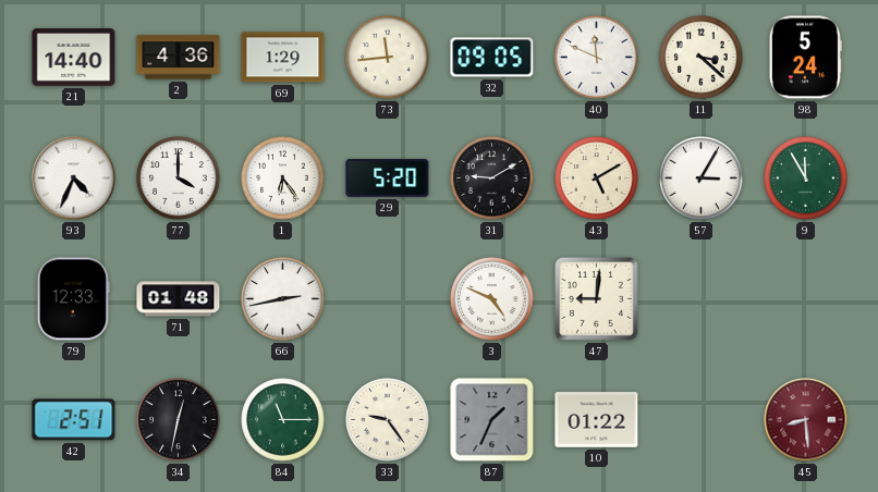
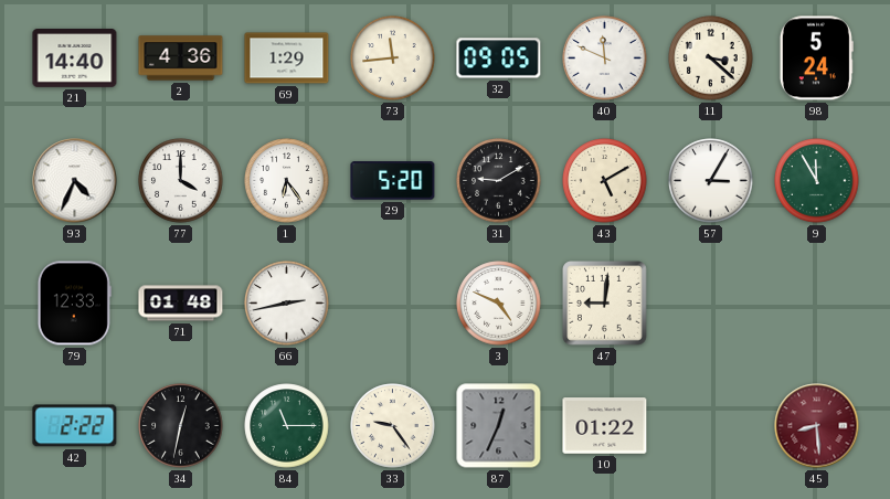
42: 2:51 -> 2:22 (75, 426)
87: 1:34 -> 12:34 (499, 426)
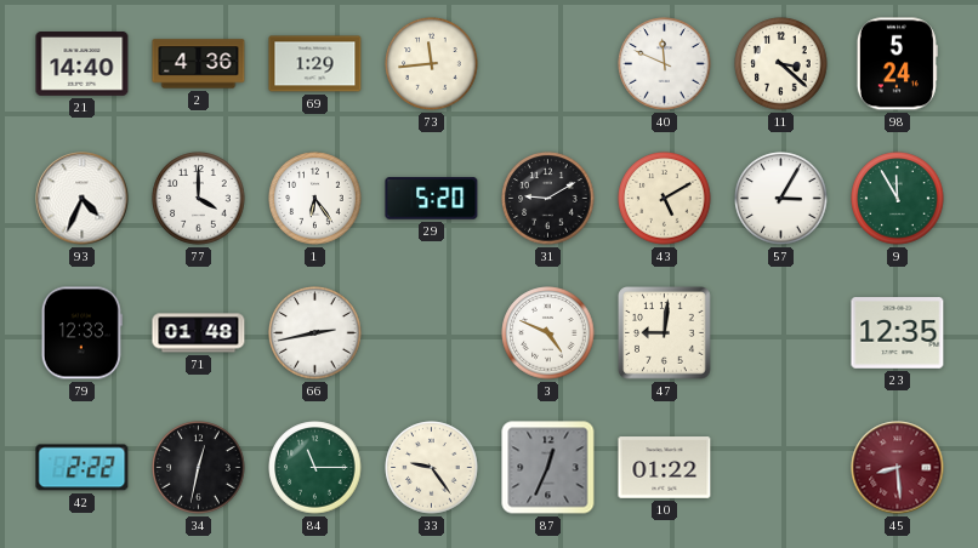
32: 09:05 -> none (499, 59)
23: none -> 12:35 (898, 333)
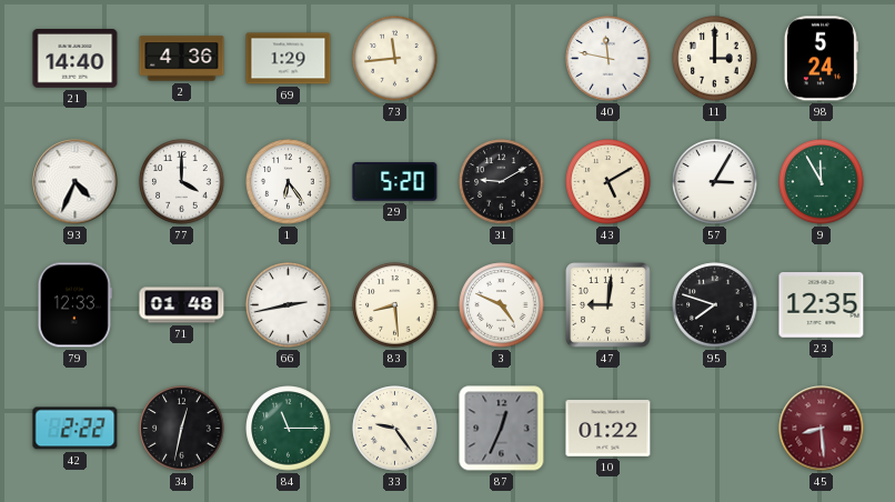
40: 11:49 -> 11:47 (609, 59)
11: 3:22 -> 3:00 (715, 59)
83: none -> 8:29 (395, 305)
95: none -> 7:48 (715, 305)
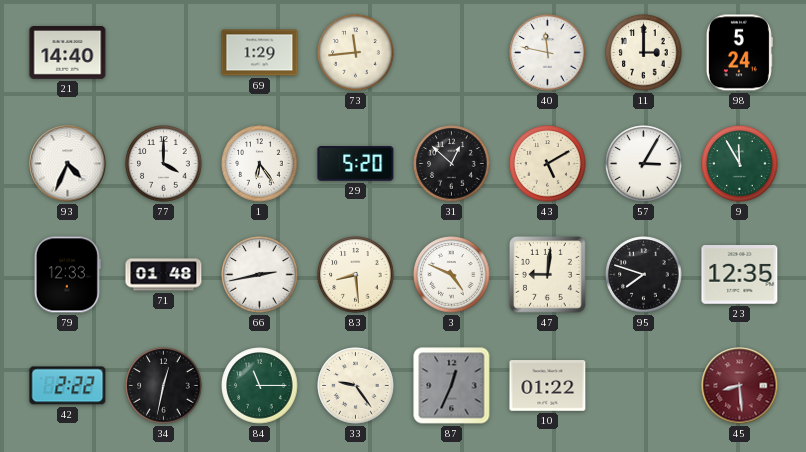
2: 4:36 -> none (182, 59)
31: 9:10 -> 12:52 (452, 164)
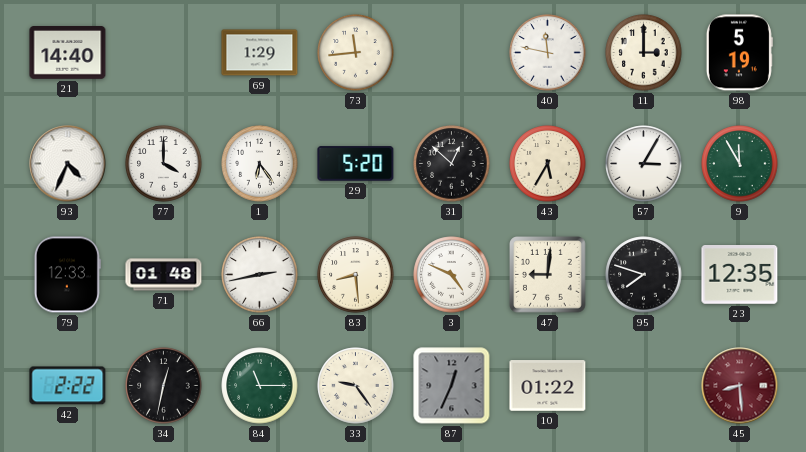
98: 5:24 -> 5:19 (739, 53)
43: 5:10 -> 5:35 (548, 164)
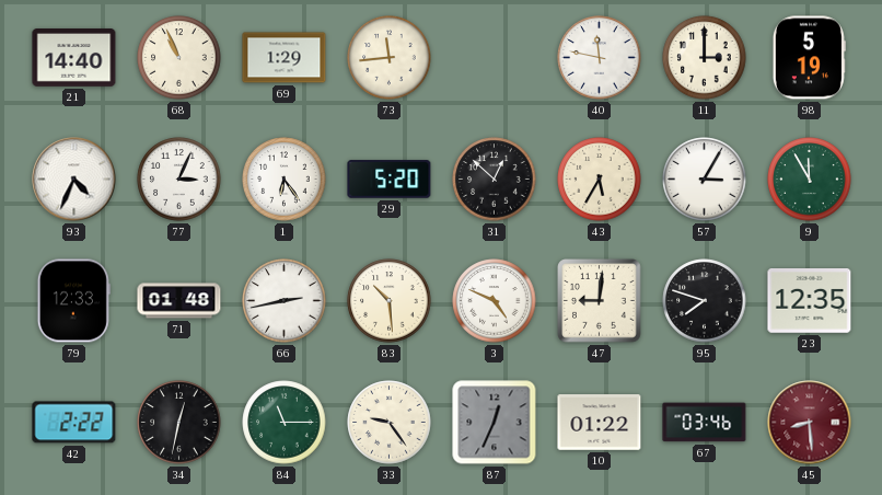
68: none -> 10:56 (179, 58)
77: 4:00 -> 3:04 (179, 180)
83: 8:29 -> 10:29 (390, 301)
67: none -> 03:46 (705, 423)
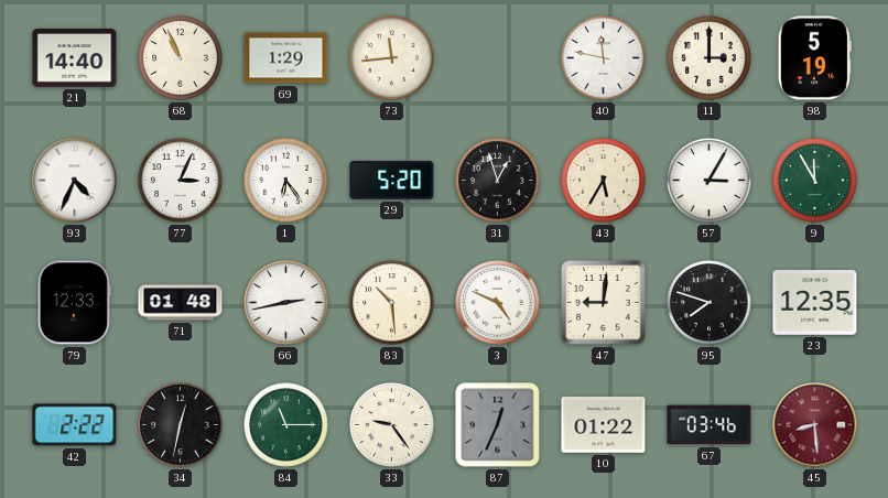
31: 12:52 -> 12:57 (498, 181)
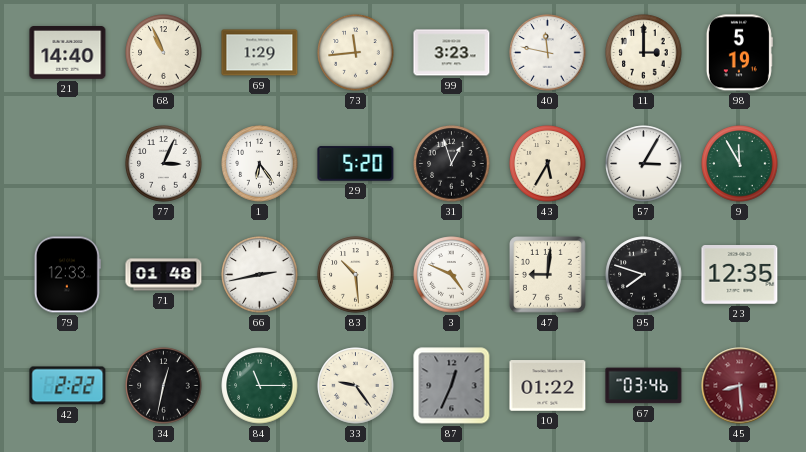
99: none -> 3:23 (452, 53)
93: 4:34 -> none (75, 181)
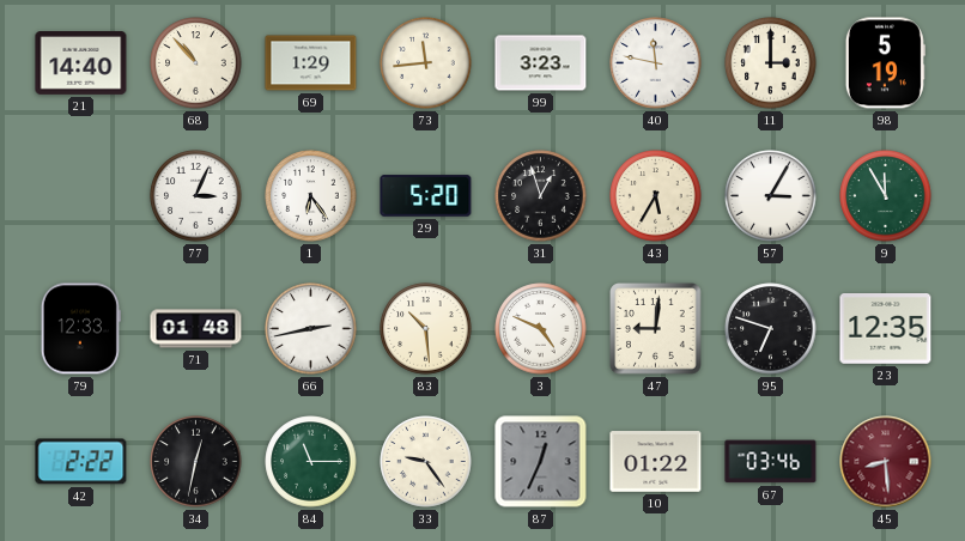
68: 10:56 -> 10:53 (196, 63)
95: 7:48 -> 6:48 (771, 329)
